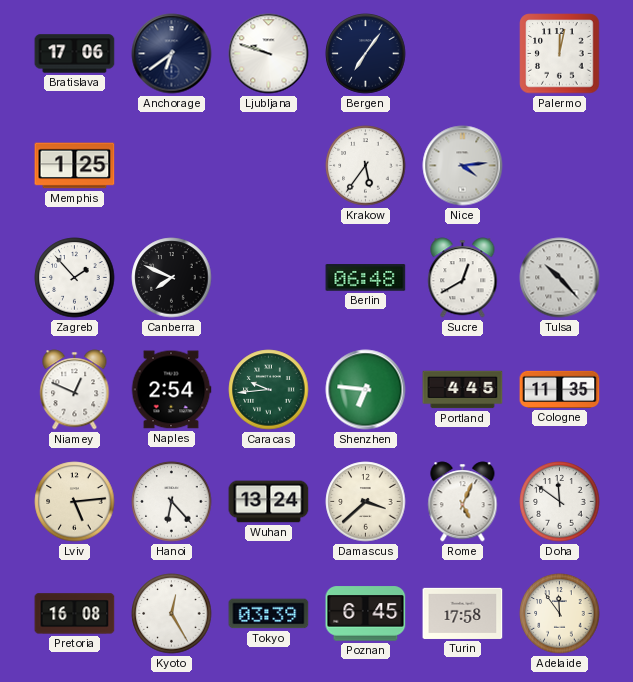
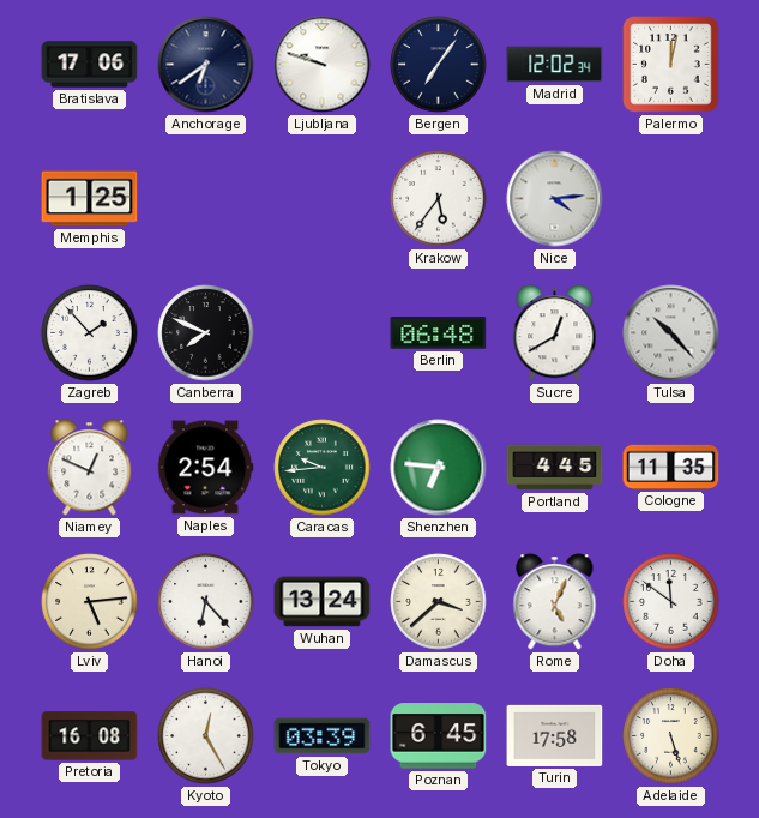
Madrid: none -> 12:02 (555, 65)
Adelaide: 11:54 -> 5:27 (671, 736)
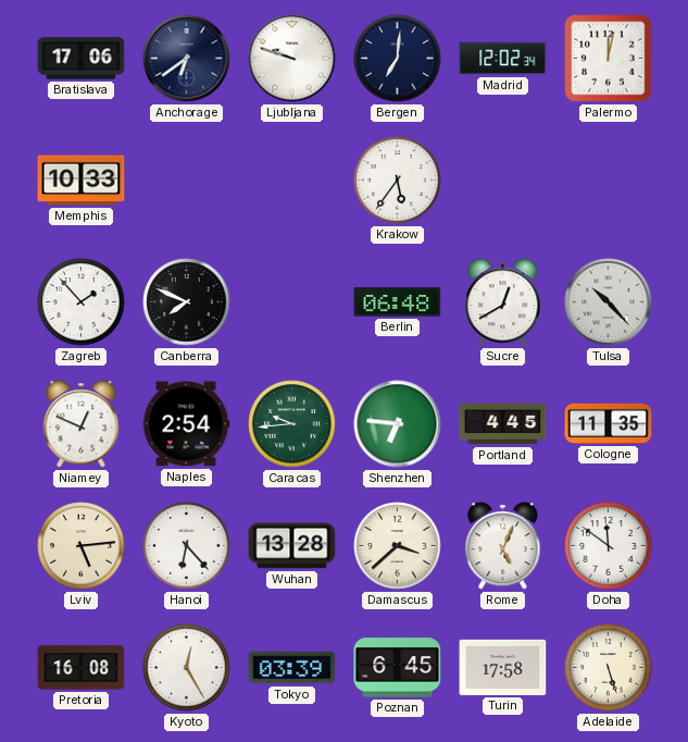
Bergen: 7:06 -> 7:01 (398, 59)
Memphis: 1:25 -> 10:33 (82, 181)
Nice: 4:14 -> none (555, 199)
Wuhan: 13:24 -> 13:28 (292, 546)
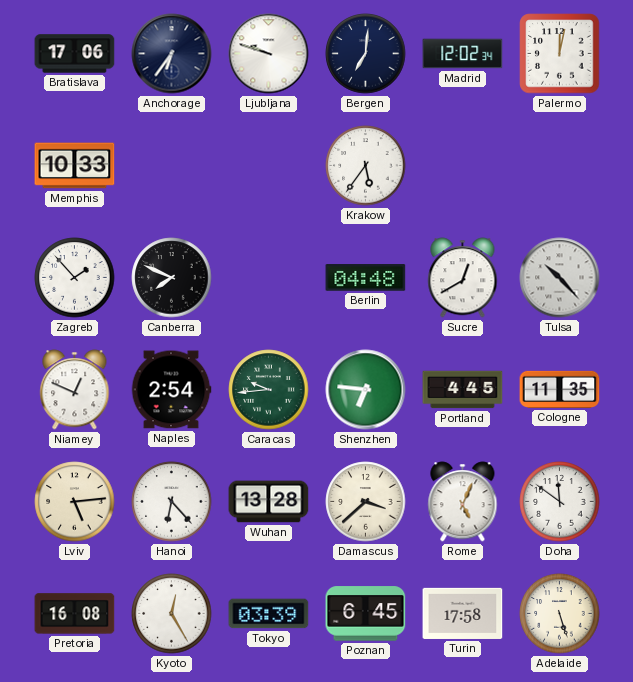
Anchorage: 6:39 -> 6:36 (172, 54)
Berlin: 06:48 -> 04:48 (366, 278)
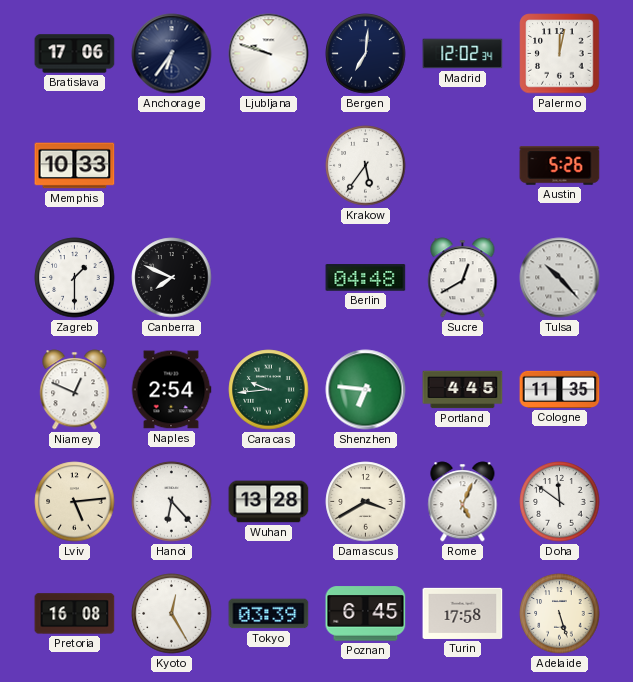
Austin: none -> 5:26 (560, 166)
Zagreb: 1:53 -> 1:30 (75, 278)
Damascus: 3:38 -> 3:40 (366, 502)
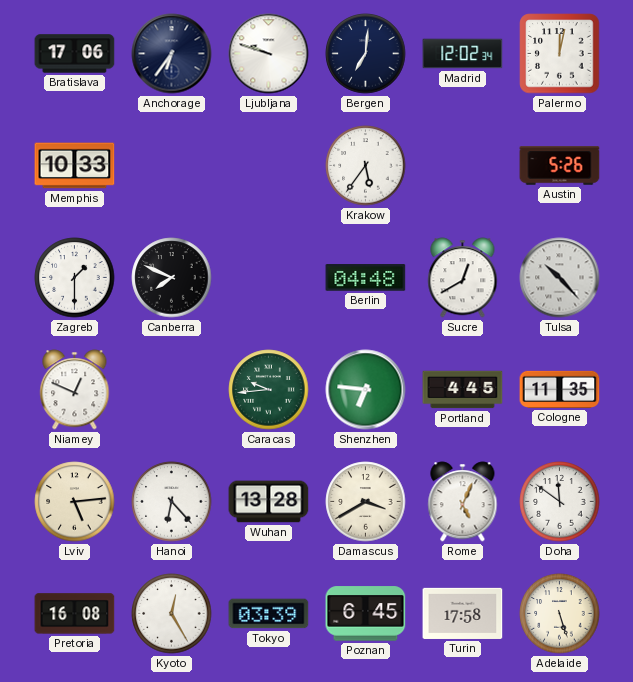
Naples: 2:54 -> none (171, 390)
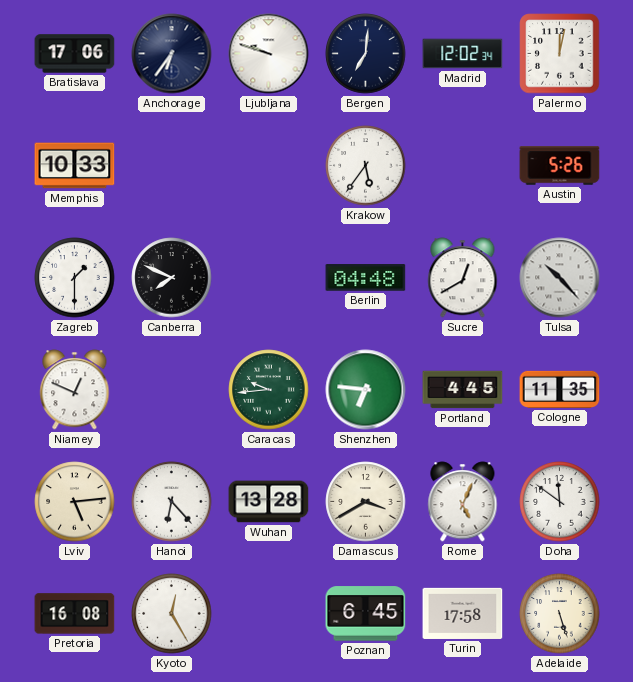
Tokyo: 03:39 -> none (269, 614)
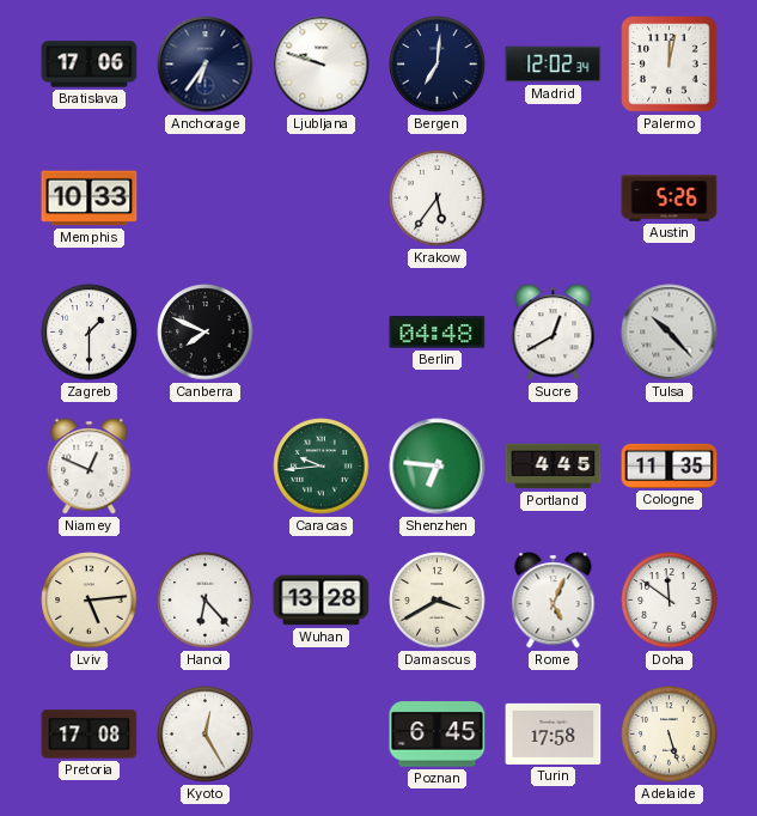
Pretoria: 16:08 -> 17:08 (90, 735)
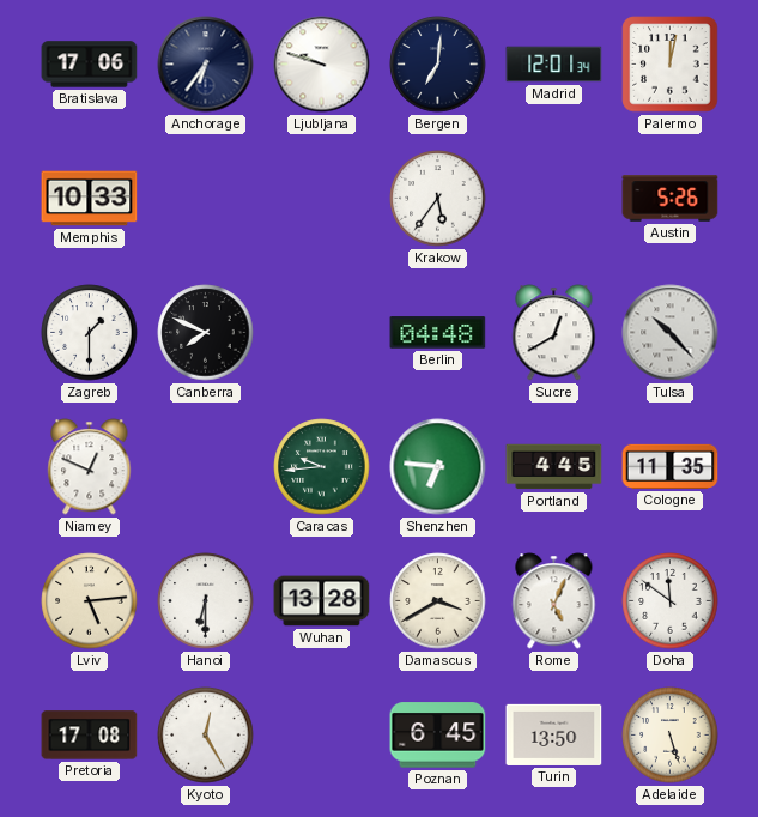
Madrid: 12:02 -> 12:01 (554, 65)
Hanoi: 6:23 -> 6:30 (206, 601)
Turin: 17:58 -> 13:50 (554, 734)
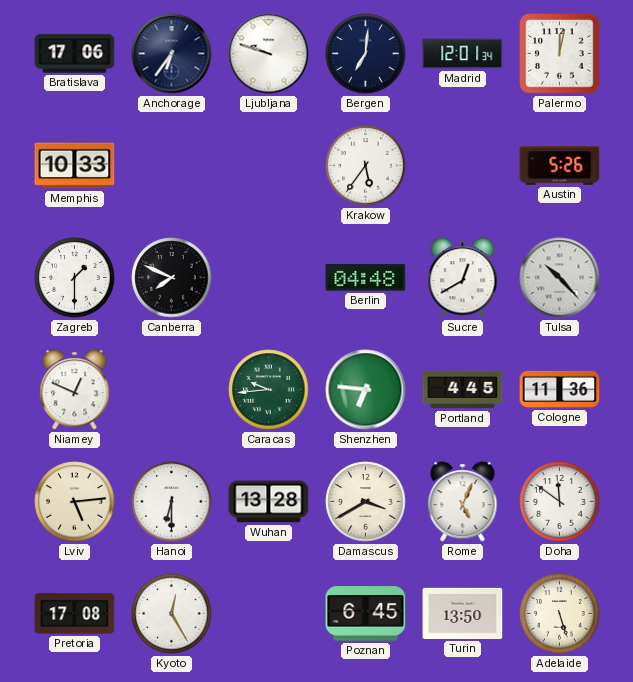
Cologne: 11:35 -> 11:36 (560, 389)
